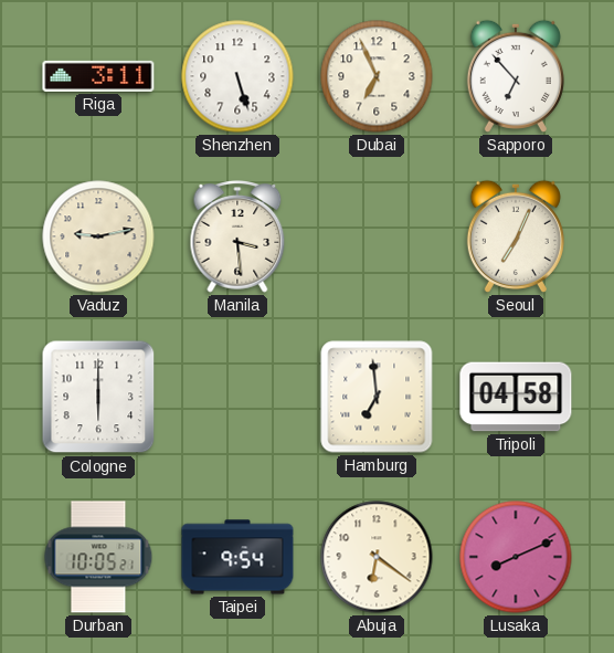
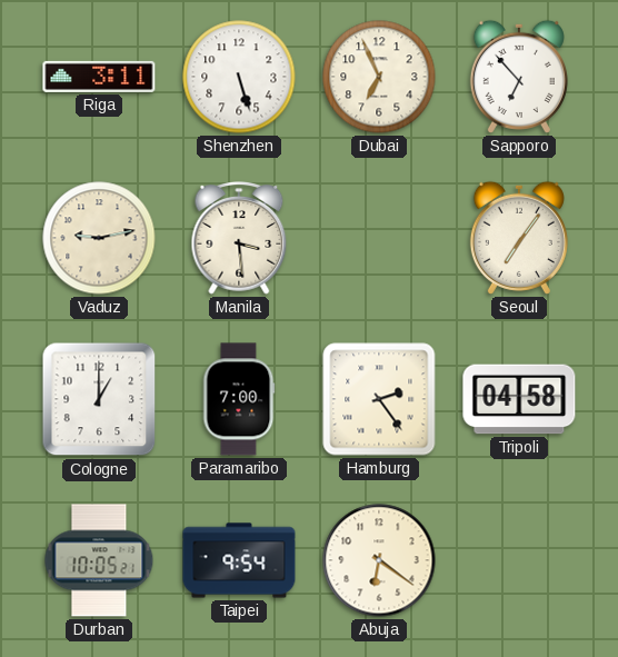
Seoul: 7:04 -> 7:06 (519, 238)
Cologne: 6:00 -> 1:00 (99, 399)
Paramaribo: none -> 7:00 (239, 399)
Hamburg: 6:59 -> 2:24 (379, 399)
Lusaka: 8:11 -> none (516, 557)
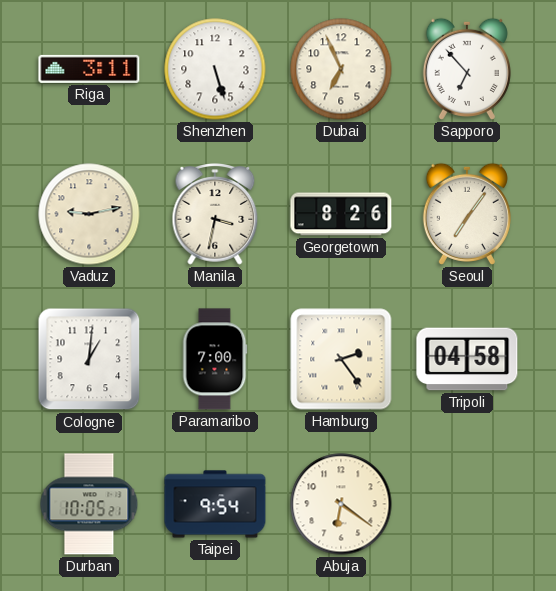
Manila: 3:29 -> 3:32 (215, 214)
Georgetown: none -> 8:26 (341, 214)
Cologne: 1:00 -> 1:01 (89, 359)
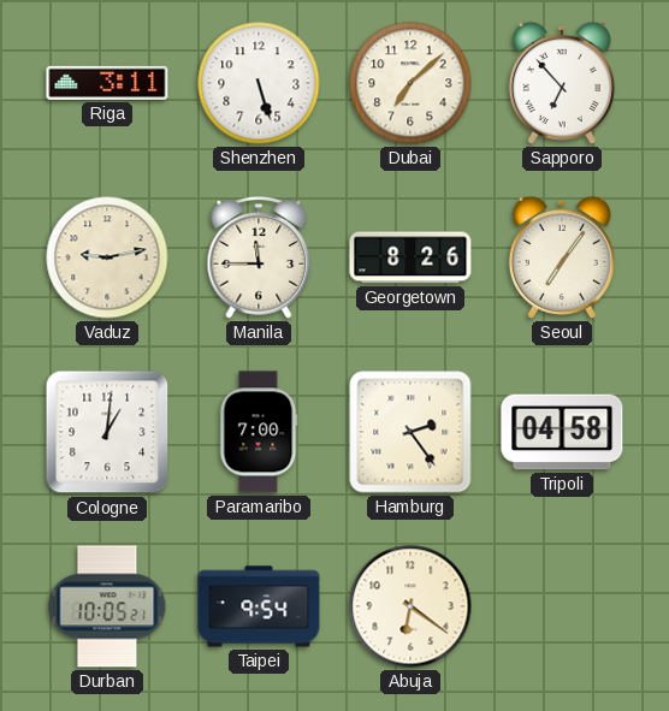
Dubai: 6:56 -> 7:08 (410, 83)
Manila: 3:32 -> 11:45 (259, 257)
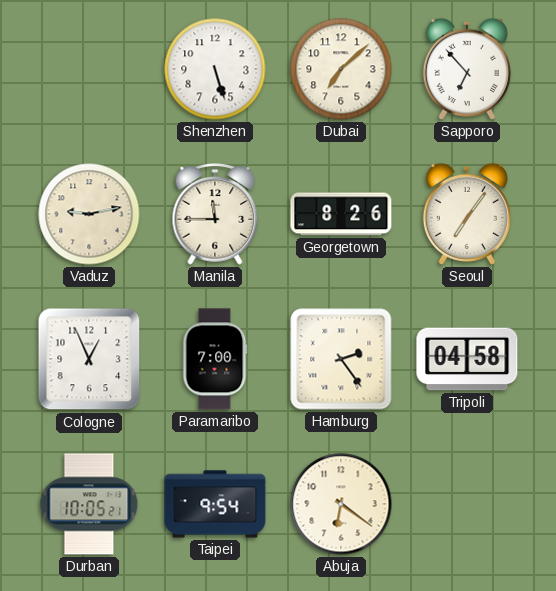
Riga: 3:11 -> none (107, 83)
Cologne: 1:01 -> 12:56 (89, 359)
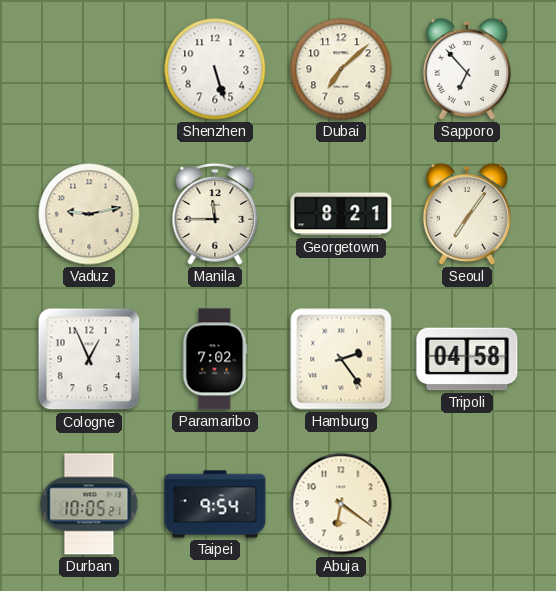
Georgetown: 8:26 -> 8:21 (341, 214)
Paramaribo: 7:00 -> 7:02 (215, 359)
